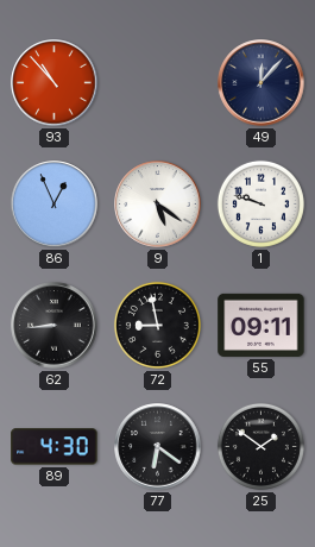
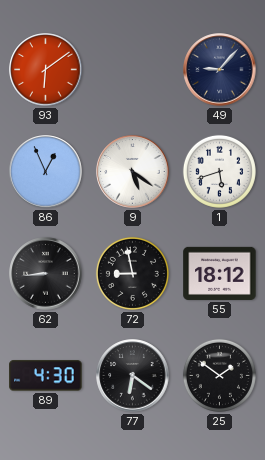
93: 10:53 -> 6:09 (46, 70)
49: 12:07 -> 9:07 (220, 70)
1: 9:48 -> 5:42 (219, 171)
55: 09:11 -> 18:12 (220, 273)
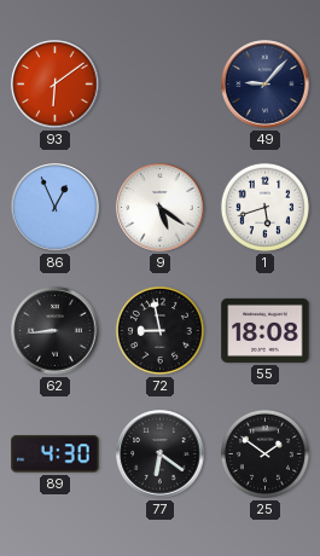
55: 18:12 -> 18:08 (266, 330)
